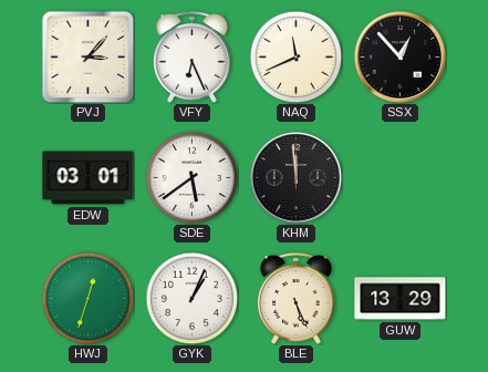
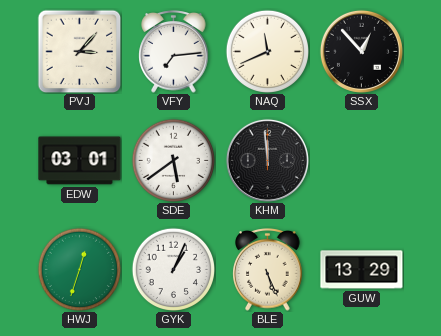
VFY: 6:26 -> 7:14 (174, 52)
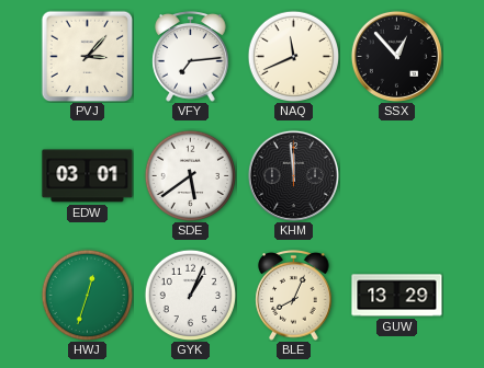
BLE: 5:26 -> 8:04 (294, 296)
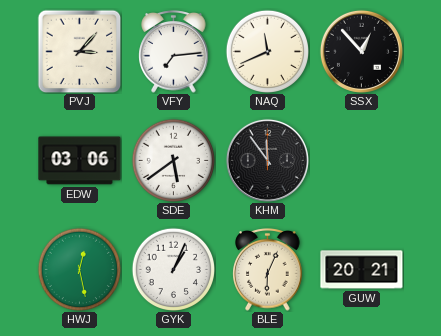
EDW: 03:01 -> 03:06 (80, 161)
KHM: 11:59 -> 11:54 (267, 160)
HWJ: 12:33 -> 12:28 (79, 269)
BLE: 8:04 -> 6:04 (268, 270)
GUW: 13:29 -> 20:21 (362, 270)
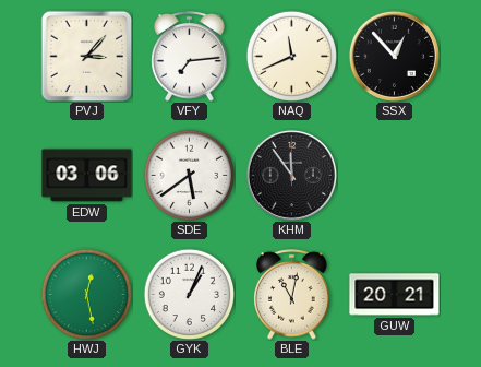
BLE: 6:04 -> 11:02 (292, 295)
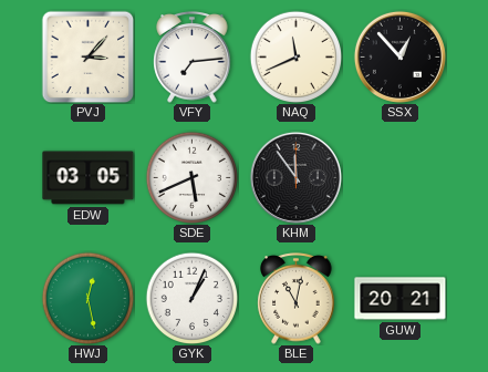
EDW: 03:06 -> 03:05 (89, 178)
SDE: 5:39 -> 5:41 (191, 177)
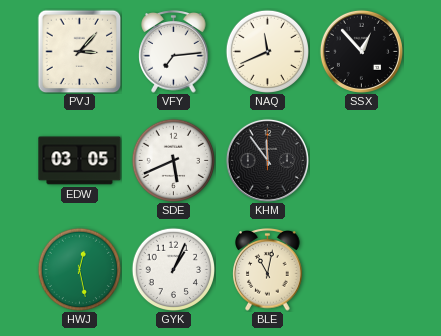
GUW: 20:21 -> none (401, 299)
